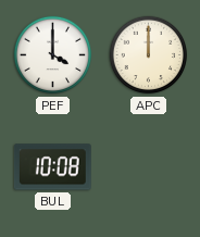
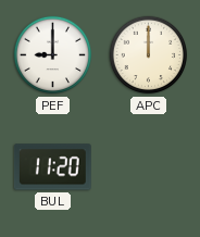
PEF: 4:00 -> 9:00 (53, 55)
BUL: 10:08 -> 11:20 (52, 167)
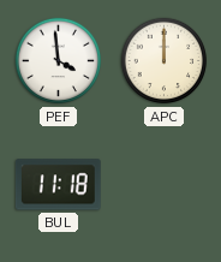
PEF: 9:00 -> 3:59 (59, 61)
BUL: 11:20 -> 11:18 (58, 185)
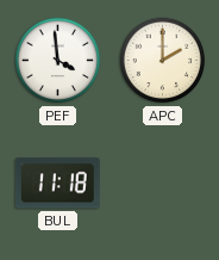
APC: 12:00 -> 2:00 (163, 61)
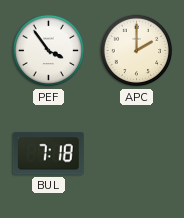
PEF: 3:59 -> 3:54 (49, 51)
BUL: 11:18 -> 7:18 (48, 154)
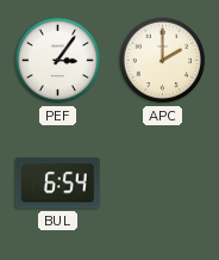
PEF: 3:54 -> 3:06 (58, 61)
BUL: 7:18 -> 6:54 (57, 184)
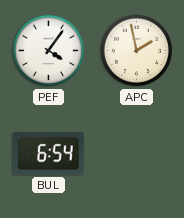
PEF: 3:06 -> 4:06 (49, 51)
APC: 2:00 -> 1:58 (137, 51)
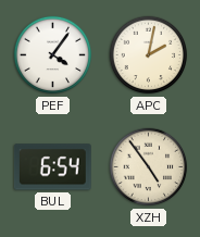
APC: 1:58 -> 2:02 (149, 55)
XZH: none -> 4:54 (149, 167)
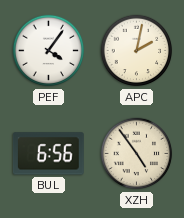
BUL: 6:54 -> 6:56 (48, 154)
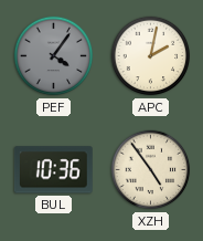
PEF dial: white -> grey (54, 56)
BUL: 6:56 -> 10:36 (53, 170)
